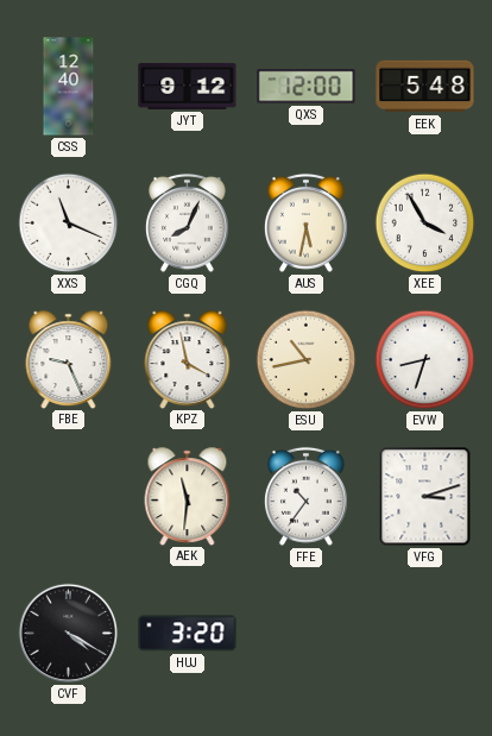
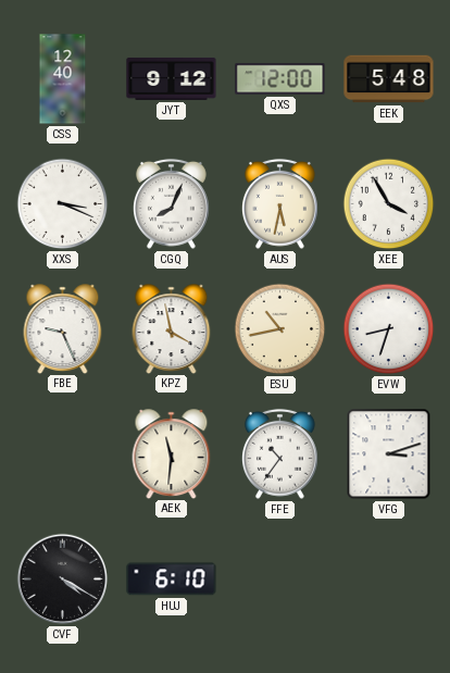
XXS: 11:19 -> 3:19 (63, 204)
HUJ: 3:20 -> 6:10 (172, 579)
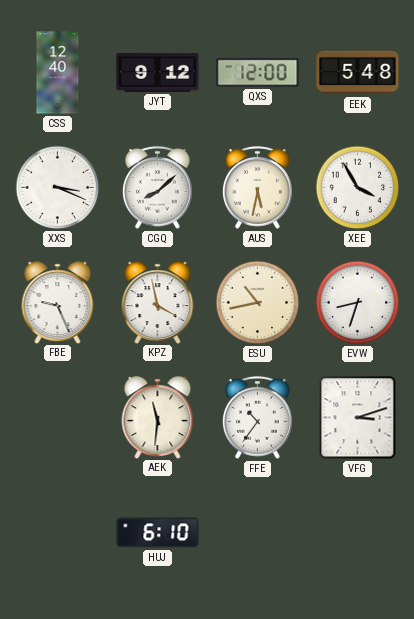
CGQ: 8:04 -> 8:08 (157, 187)
CVF: 4:20 -> none (63, 579)
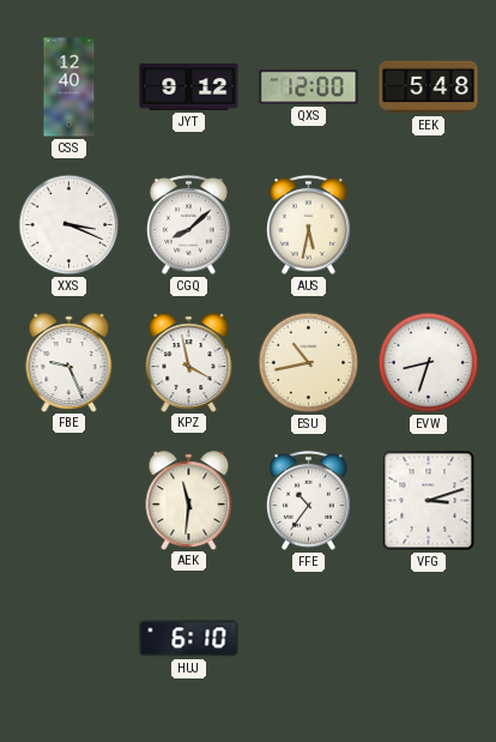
XEE: 3:55 -> none (358, 188)
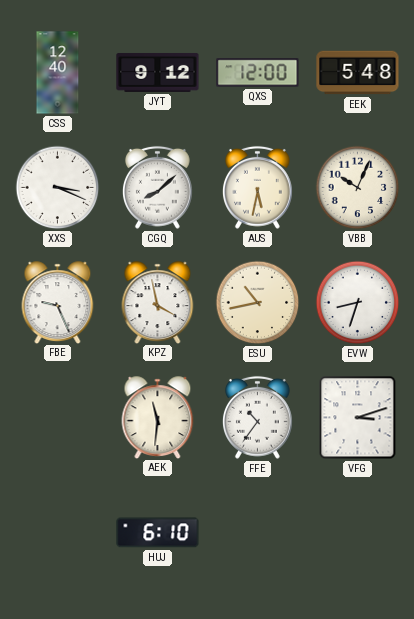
VBB: none -> 10:04 (358, 188)
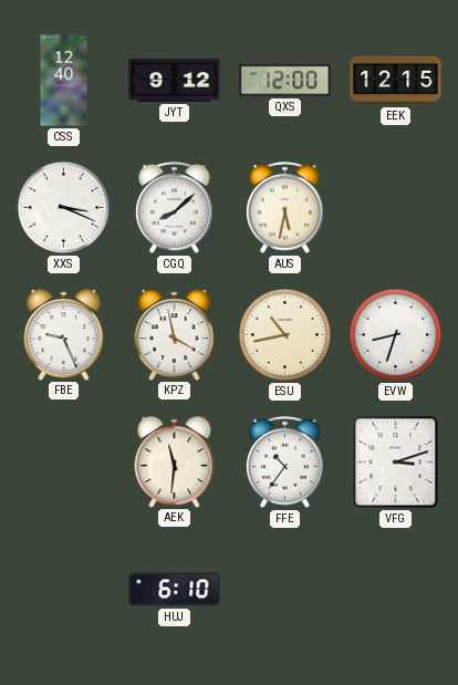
EEK: 5:48 -> 12:15 (396, 81)
VBB: 10:04 -> none (358, 188)
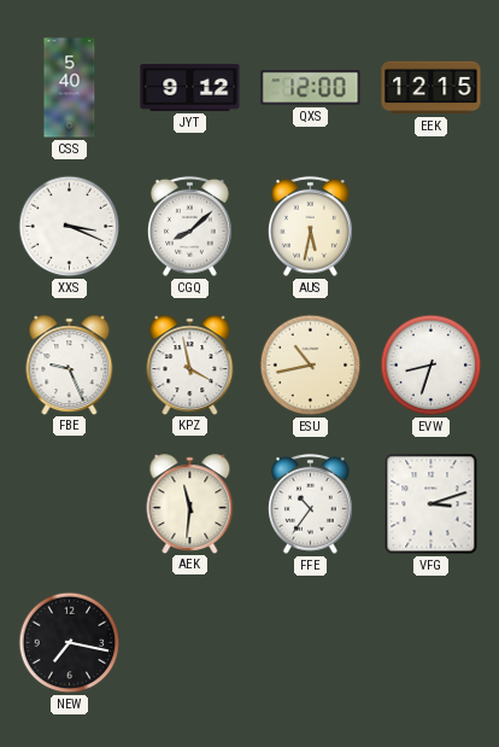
CSS: 12:40 -> 5:40 (70, 88)
NEW: none -> 7:17 (70, 643)
HUJ: 6:10 -> none (175, 590)
